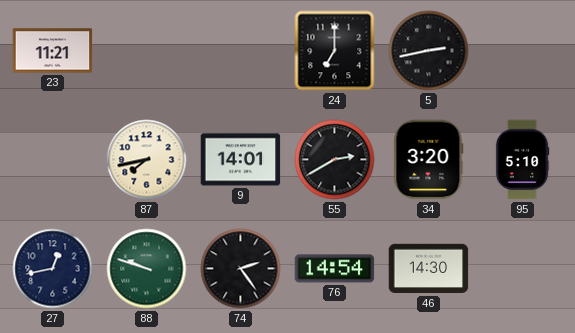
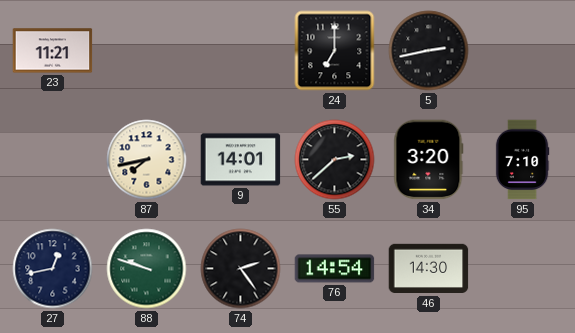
55: 2:40 -> 2:38 (335, 160)
95: 5:10 -> 7:10 (522, 160)
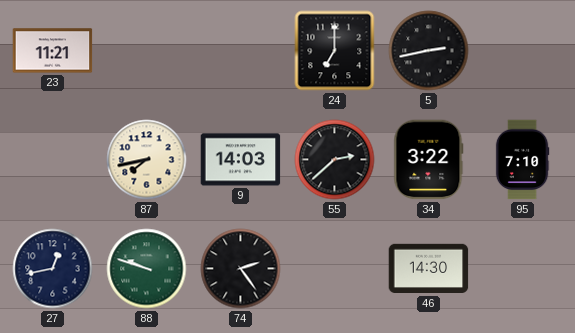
9: 14:01 -> 14:03 (241, 160)
34: 3:20 -> 3:22 (429, 160)
76: 14:54 -> none (335, 269)
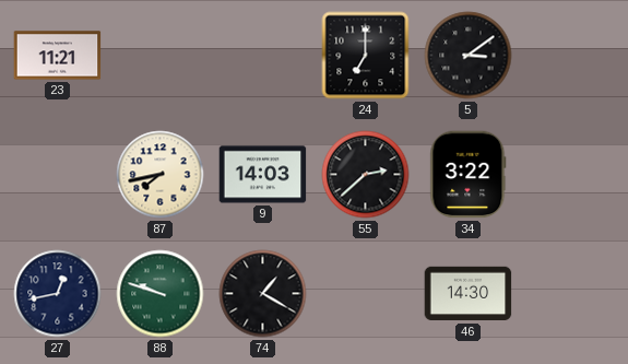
5: 2:43 -> 3:09 (469, 56)
95: 7:10 -> none (522, 160)
74: 2:24 -> 1:20 (263, 294)
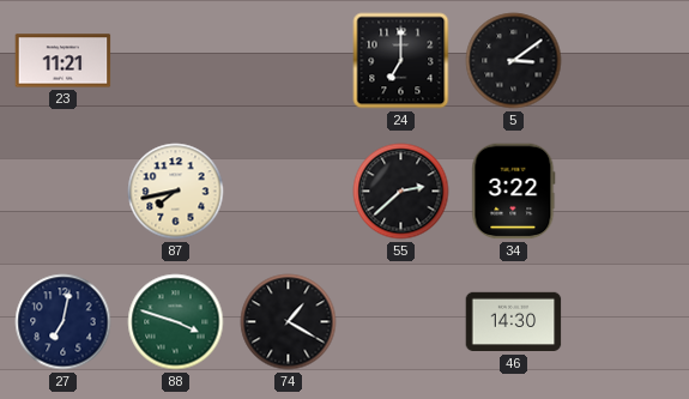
9: 14:03 -> none (263, 175)
27: 12:43 -> 7:02 (64, 322)
88: 9:48 -> 3:48 (176, 322)
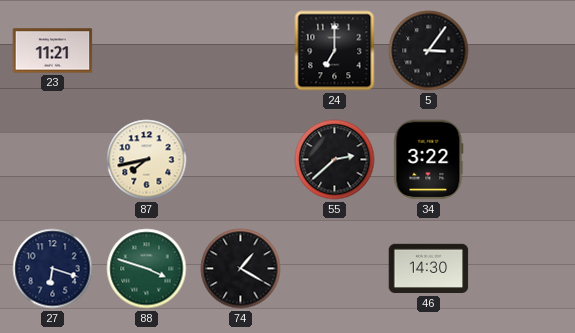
5: 3:09 -> 3:06 (429, 51)
27: 7:02 -> 6:18 (53, 269)
